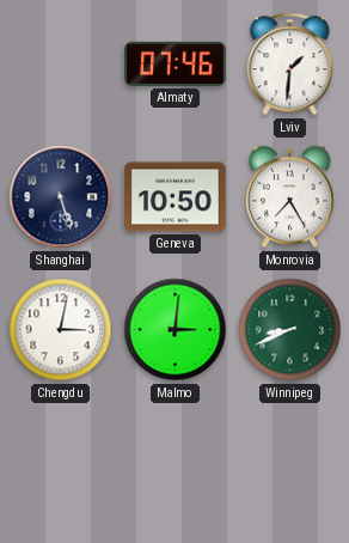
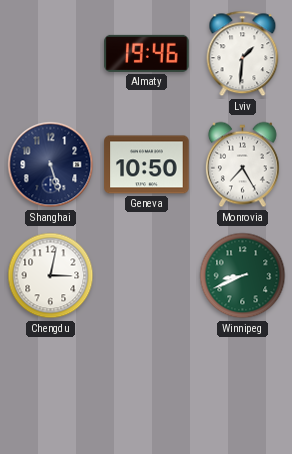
Almaty: 07:46 -> 19:46 (147, 53)
Malmo: 3:01 -> none (176, 330)
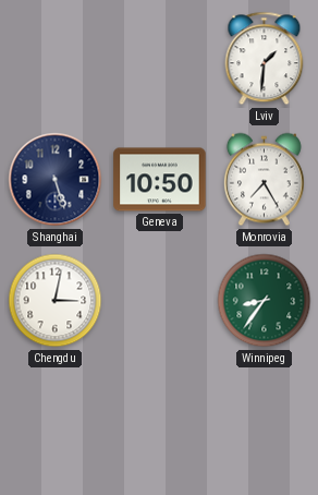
Almaty: 19:46 -> none (147, 53)
Winnipeg: 8:41 -> 8:36 (265, 301)
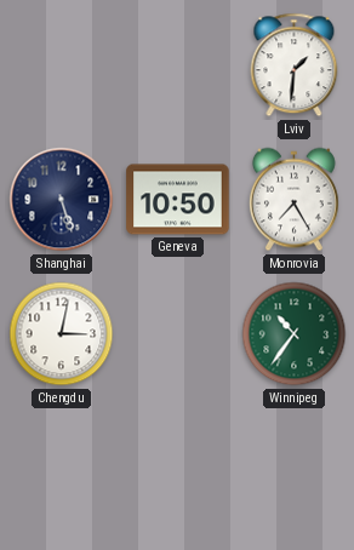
Winnipeg: 8:36 -> 10:36 (295, 334)
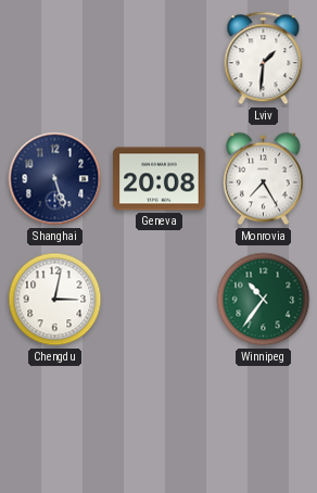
Geneva: 10:50 -> 20:08 (160, 179)
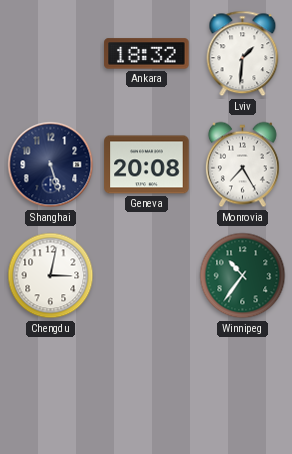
Ankara: none -> 18:32 (147, 54)
